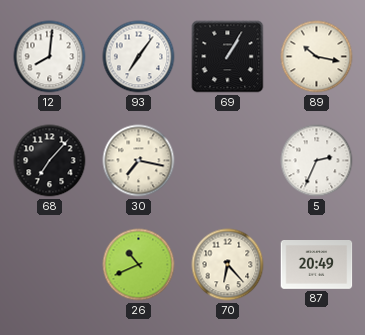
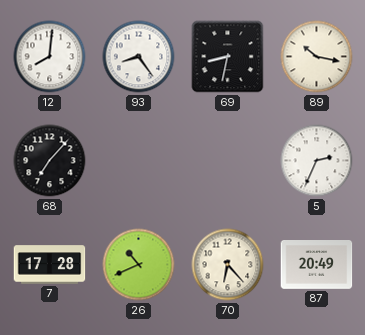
93: 7:06 -> 8:24 (139, 57)
69: 1:05 -> 8:32 (228, 57)
30: 7:17 -> none (139, 161)
7: none -> 17:28 (50, 265)
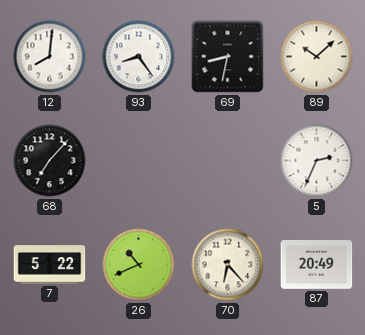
89: 10:17 -> 10:08 (317, 57)
7: 17:28 -> 5:22 (50, 265)
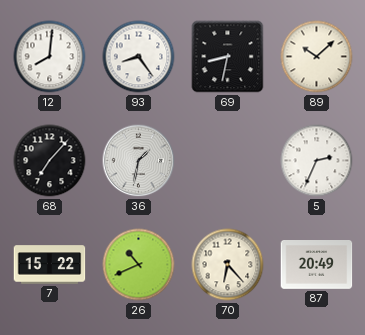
36: none -> 1:32 (139, 161)
7: 5:22 -> 15:22 (50, 265)
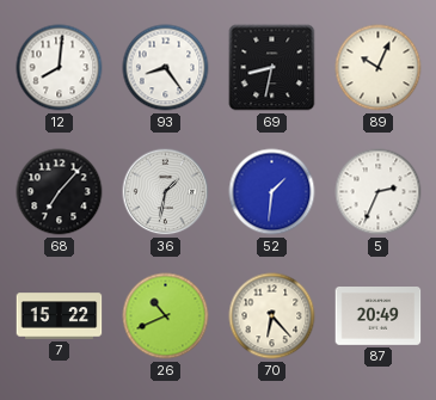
89: 10:08 -> 10:04 (379, 68)
52: none -> 1:31 (272, 192)
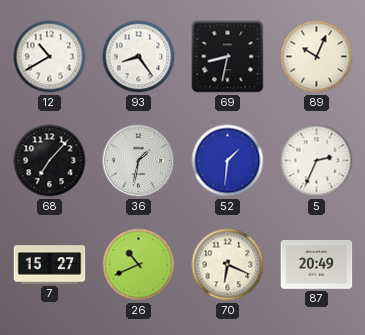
12: 8:01 -> 10:40 (50, 57)
7: 15:22 -> 15:27 (50, 265)
70: 6:23 -> 6:19 (228, 265)
